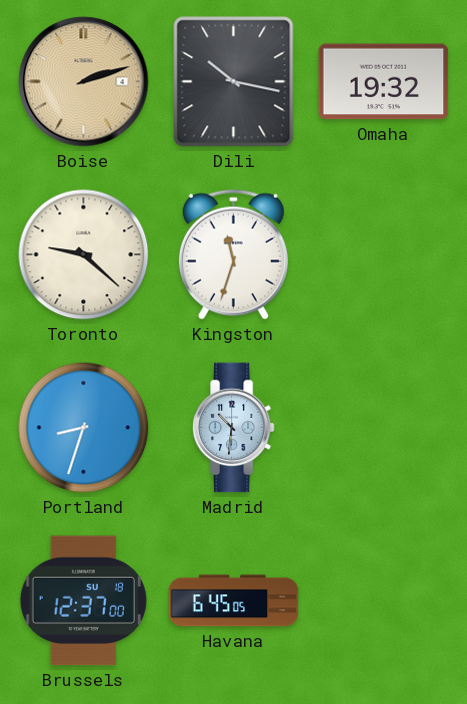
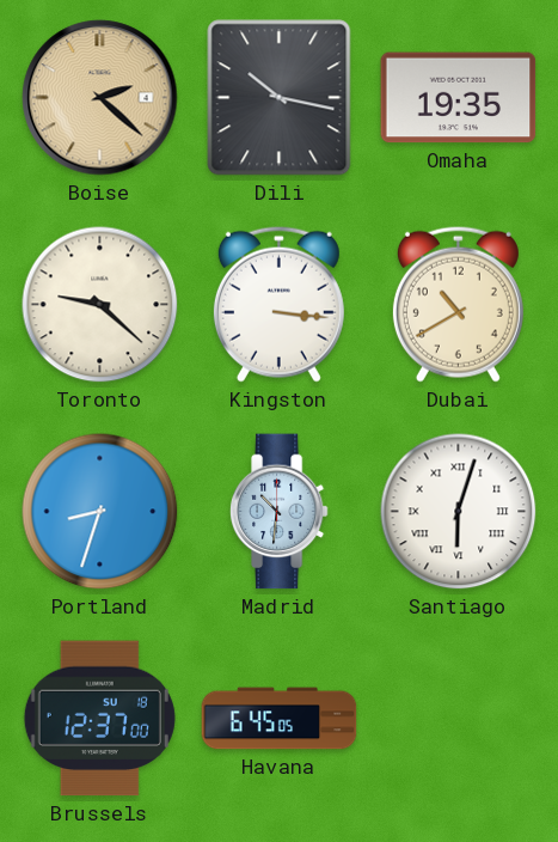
Boise: 2:12 -> 2:22 (100, 98)
Omaha: 19:32 -> 19:35 (459, 98)
Kingston: 11:33 -> 3:16 (278, 304)
Dubai: none -> 10:40 (458, 304)
Santiago: none -> 6:03 (459, 512)
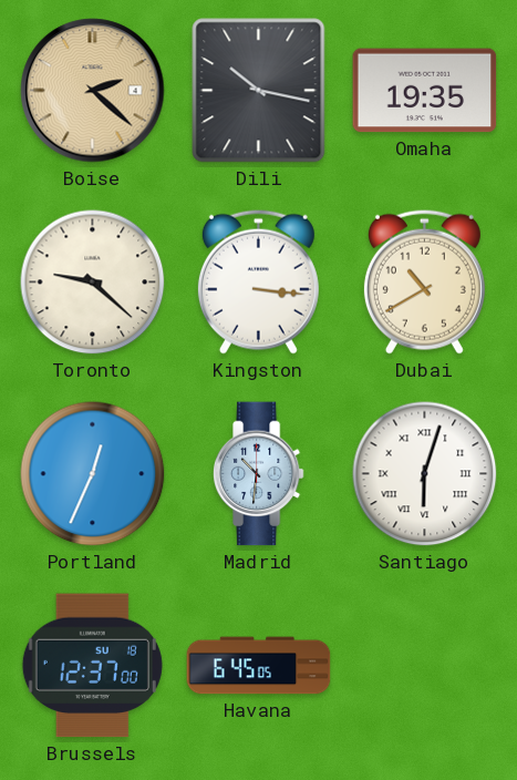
Portland: 8:33 -> 12:34 (93, 474)
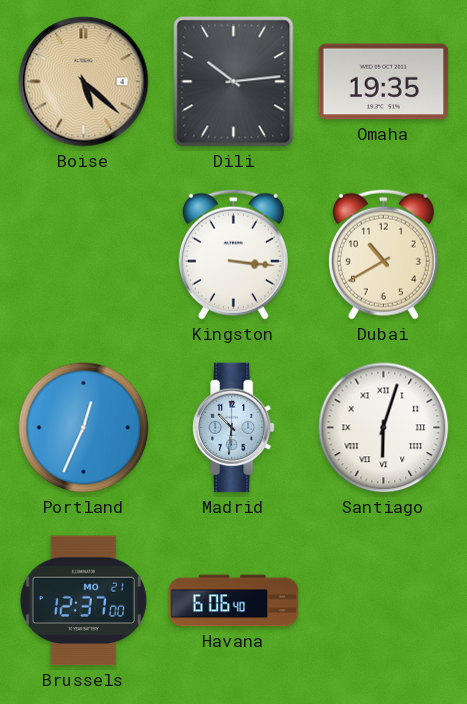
Boise: 2:22 -> 5:22 (84, 82)
Dili: 10:17 -> 10:14 (234, 82)
Toronto: 9:22 -> none (93, 283)
Brussels date: SU 18 -> MO 21 (83, 601)
Havana: 6:45 -> 6:06 (234, 601)
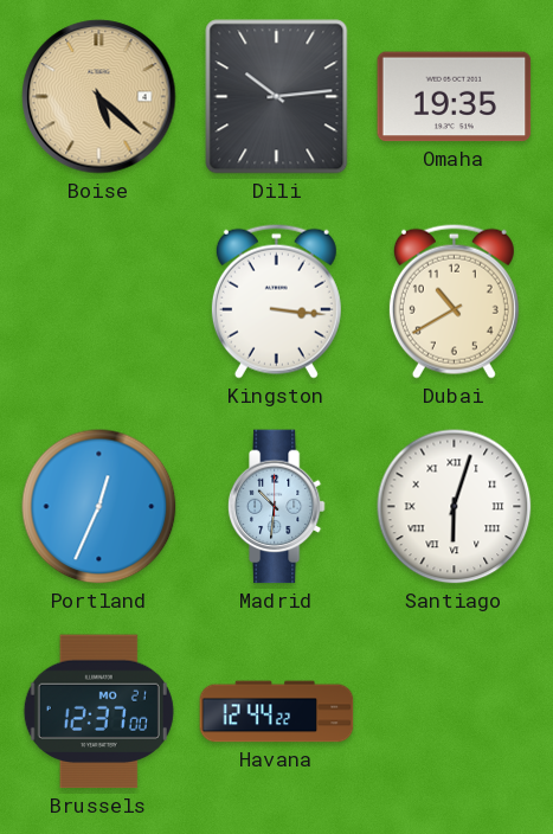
Havana: 6:06 -> 12:44 (277, 712)
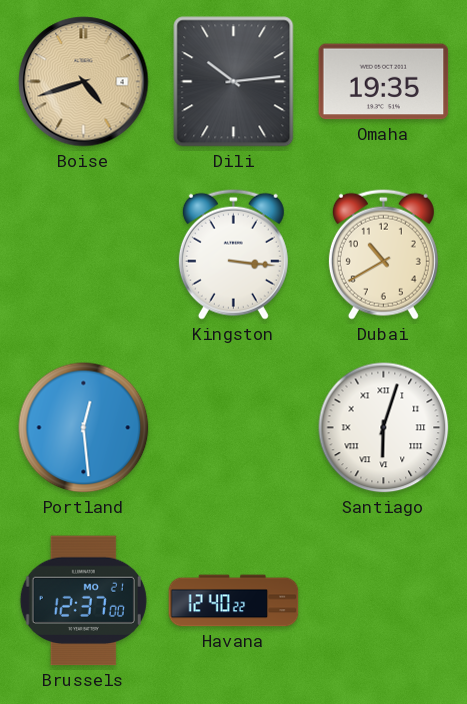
Boise: 5:22 -> 4:42 (84, 82)
Portland: 12:34 -> 12:29 (84, 428)
Madrid: 10:31 -> none (276, 507)
Havana: 12:44 -> 12:40 (234, 601)
